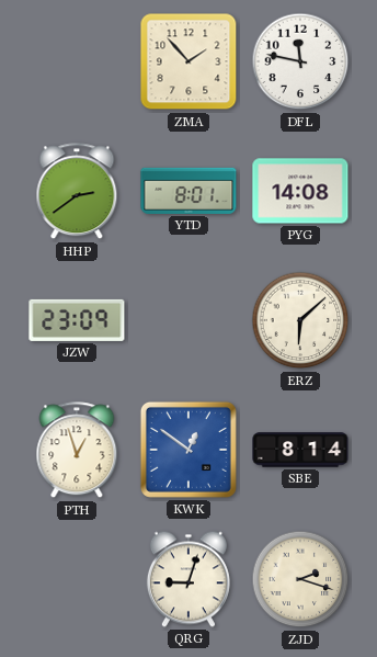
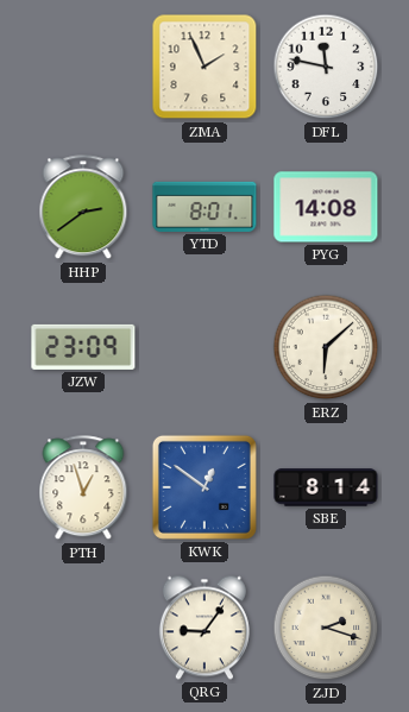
ZMA: 1:53 -> 1:56 (204, 67)
QRG: 9:03 -> 9:06 (204, 628)
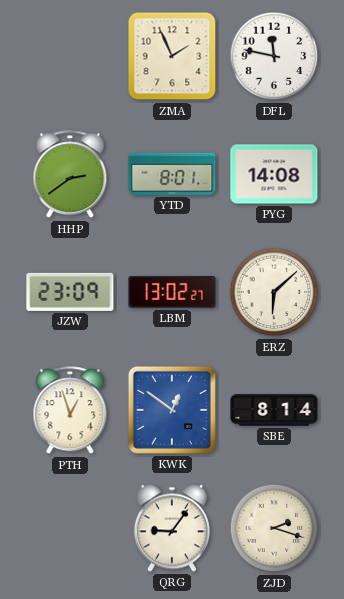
LBM: none -> 13:02 (172, 292)
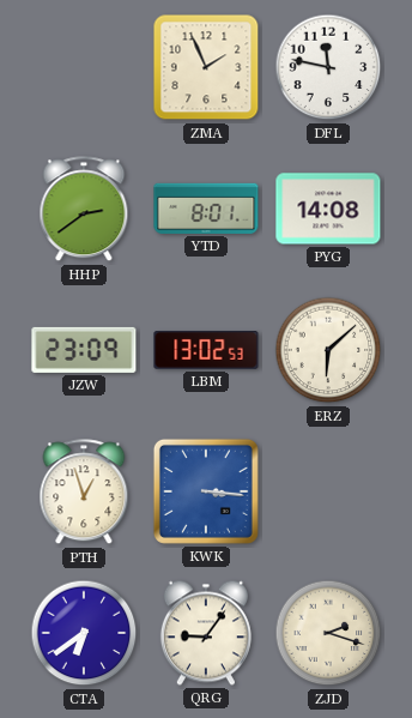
LBM: 13:02:27 -> 13:02:53 (206, 350)
KWK: 12:51 -> 3:16 (206, 491)
SBE: 8:14 -> none (274, 410)
CTA: none -> 6:39 (84, 633)
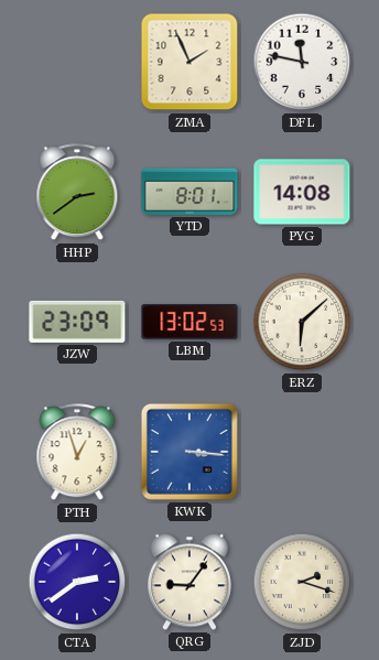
CTA: 6:39 -> 2:39 (77, 582)
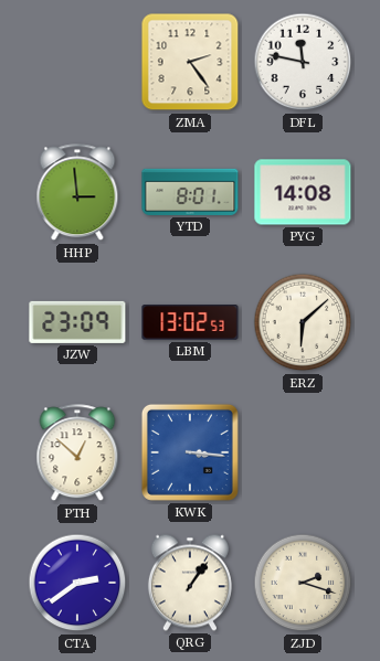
ZMA: 1:56 -> 2:24 (190, 62)
HHP: 2:39 -> 2:59 (77, 193)
PTH: 12:57 -> 12:52 (77, 454)
QRG: 9:06 -> 1:06 (190, 583)
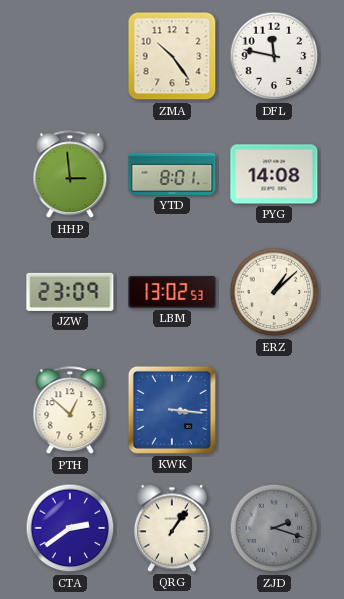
ZMA: 2:24 -> 10:24 (172, 56)
ERZ: 6:08 -> 1:08 (274, 292)
ZJD dial: cream -> grey (274, 528)
